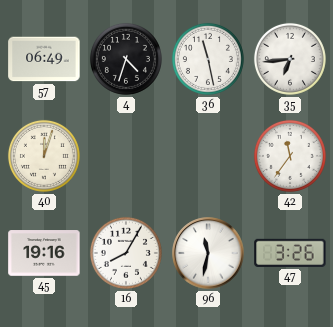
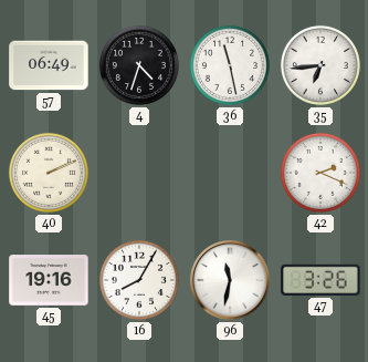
40: 12:03 -> 2:11 (49, 173)
42: 11:36 -> 2:19 (320, 173)
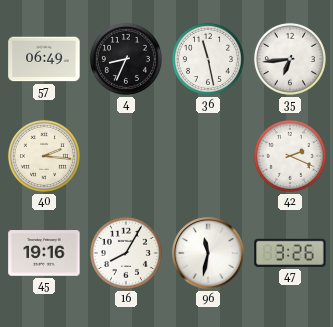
4: 4:33 -> 8:34 (126, 59)
40: 2:11 -> 2:16 (44, 156)
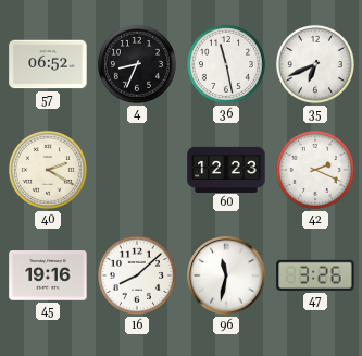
57: 06:49 -> 06:52 (48, 64)
35: 6:44 -> 6:41 (315, 64)
40: 2:16 -> 2:20 (48, 170)
60: none -> 12:23 (226, 169)
16: 8:05 -> 8:08 (137, 275)
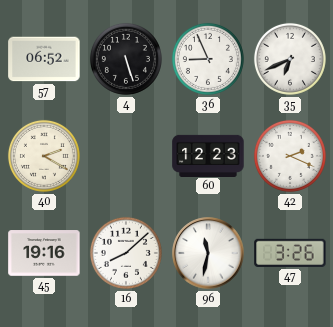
4: 8:34 -> 5:27 (126, 59)
36: 11:28 -> 8:56 (208, 59)
